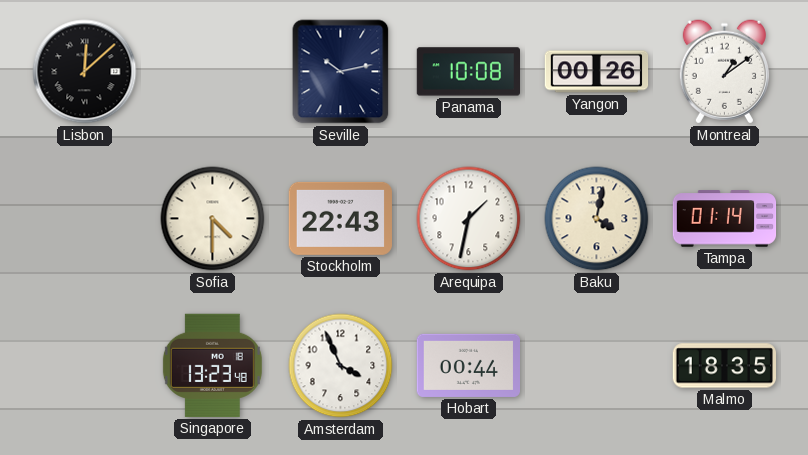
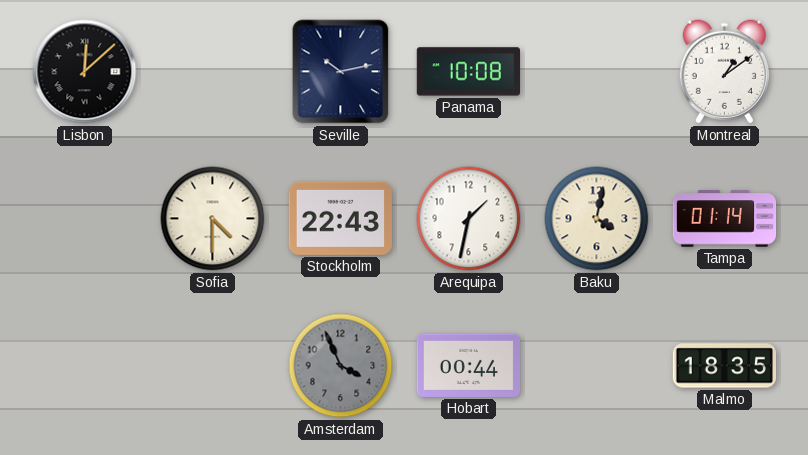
Yangon: 00:26 -> none (597, 72)
Singapore: 13:23 -> none (212, 365)
Amsterdam dial: white -> grey (341, 366)
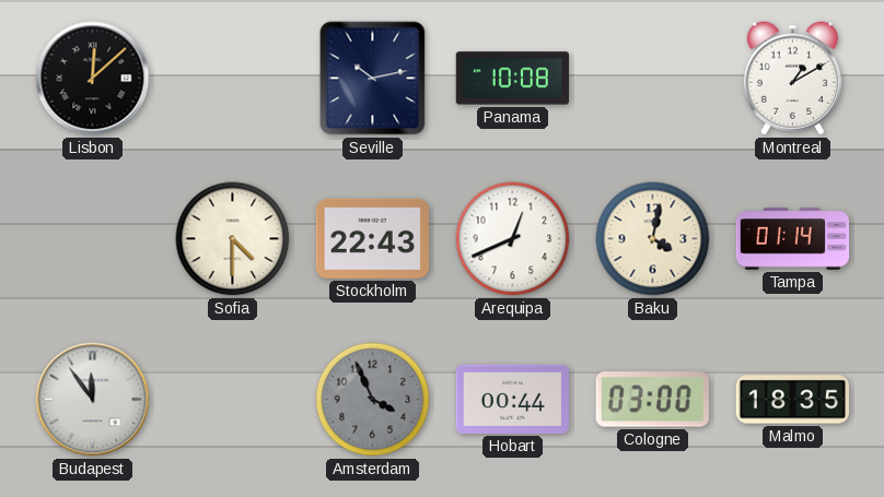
Montreal: 1:09 -> 1:10 (792, 79)
Arequipa: 1:32 -> 12:41 (513, 239)
Budapest: none -> 11:54 (93, 400)
Cologne: none -> 03:00 (652, 400)
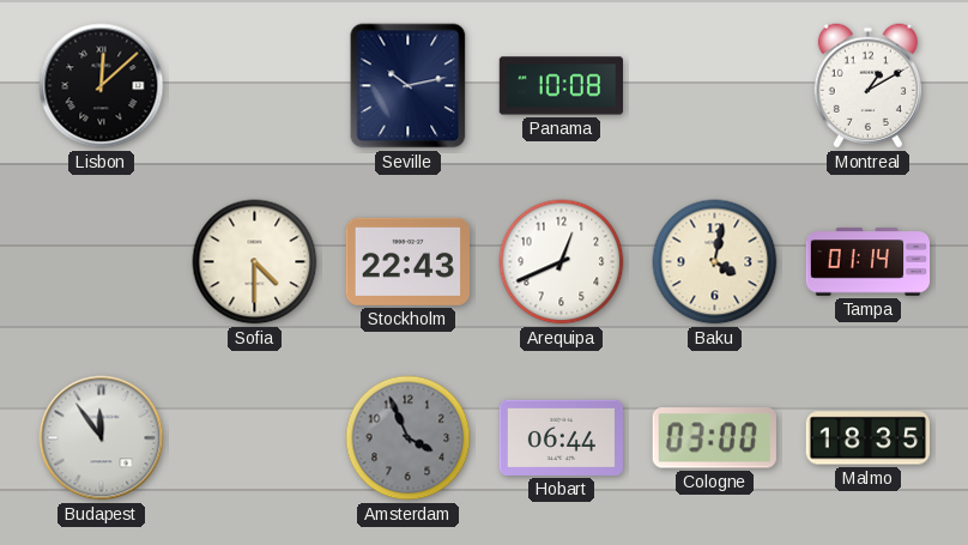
Hobart: 00:44 -> 06:44 (561, 437)
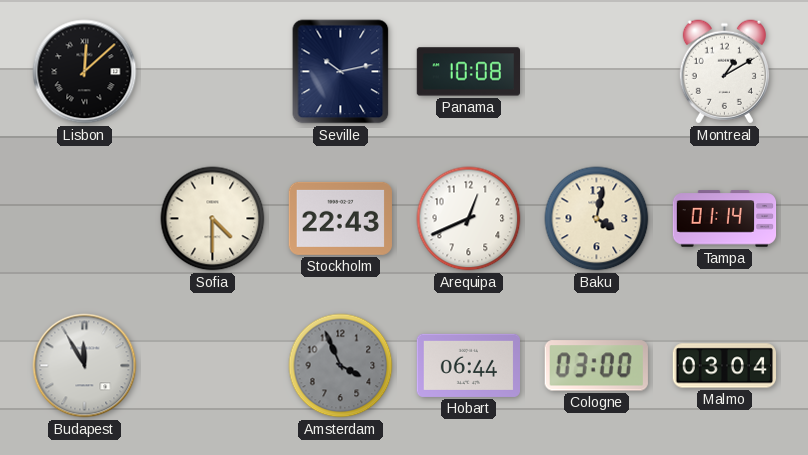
Budapest: 11:54 -> 11:55 (85, 366)
Malmo: 18:35 -> 03:04 (724, 366)
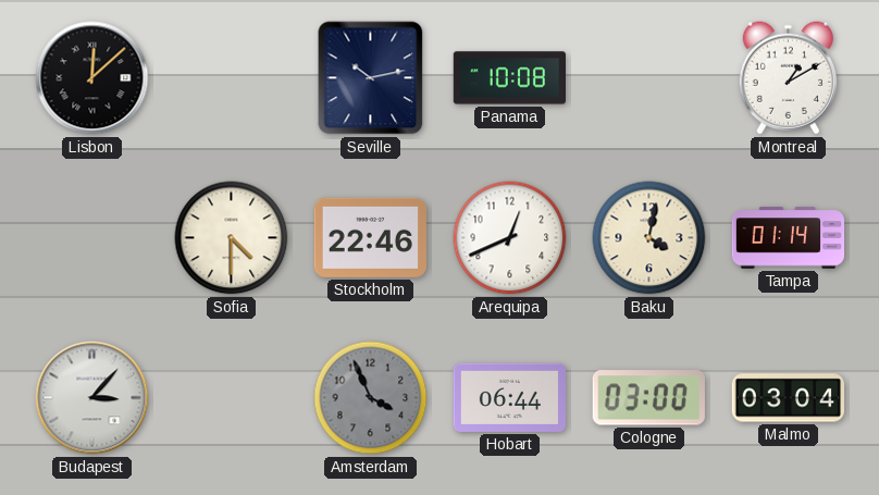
Stockholm: 22:43 -> 22:46 (370, 237)
Budapest: 11:55 -> 3:07 (92, 398)
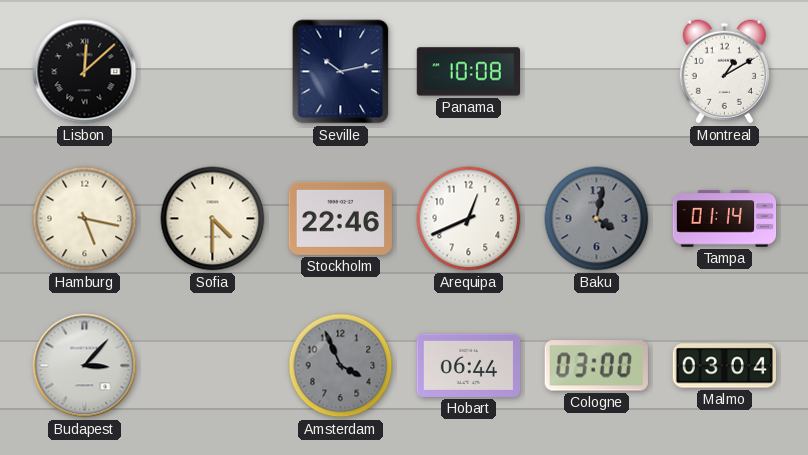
Hamburg: none -> 5:17 (85, 219)
Baku dial: cream -> grey (597, 219)
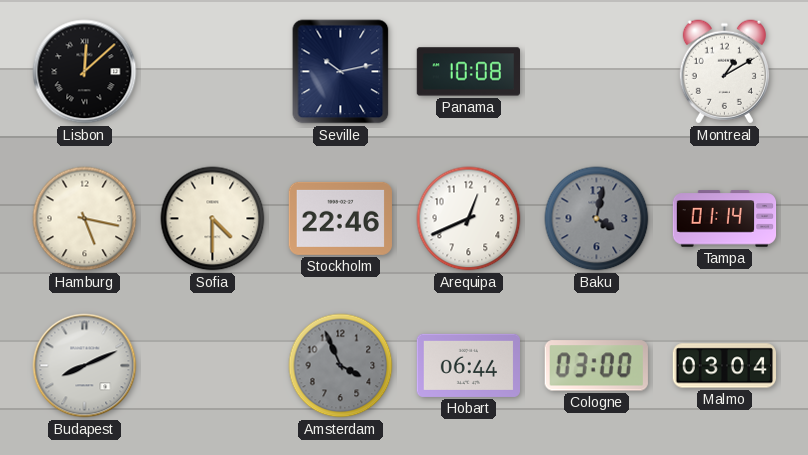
Budapest: 3:07 -> 8:11 (85, 366)
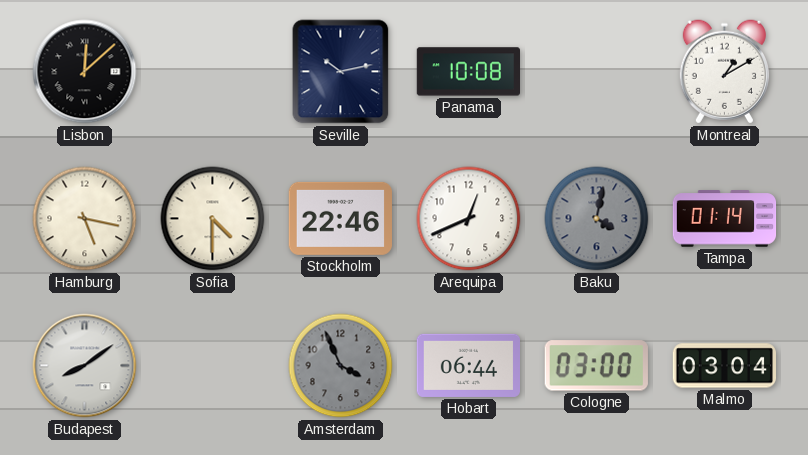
Budapest: 8:11 -> 8:09 (85, 366)
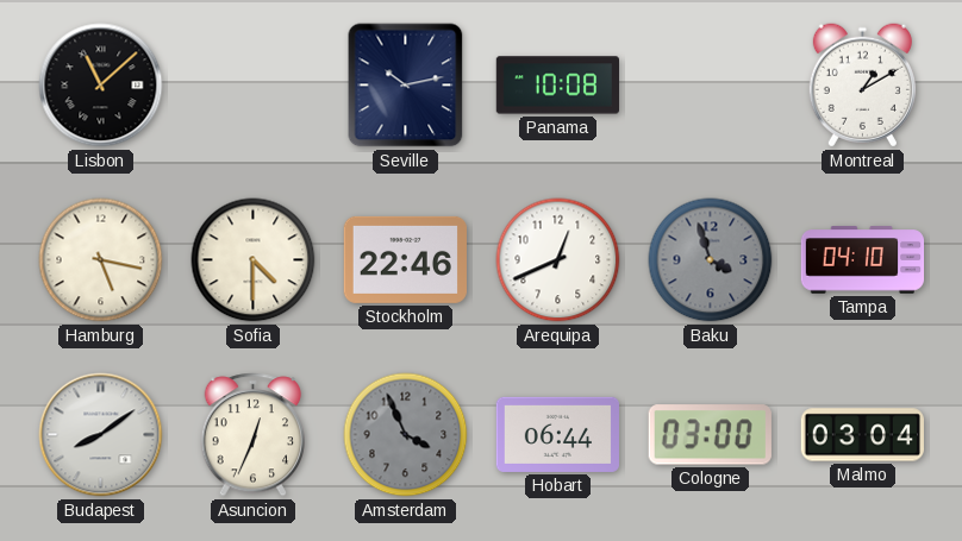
Lisbon: 12:08 -> 11:08 (101, 86)
Baku: 4:02 -> 3:57 (711, 260)
Tampa: 01:14 -> 04:10 (863, 260)
Asuncion: none -> 12:34 (254, 435)
